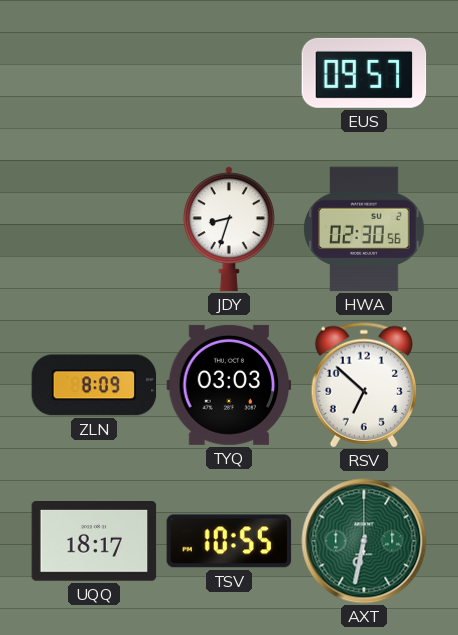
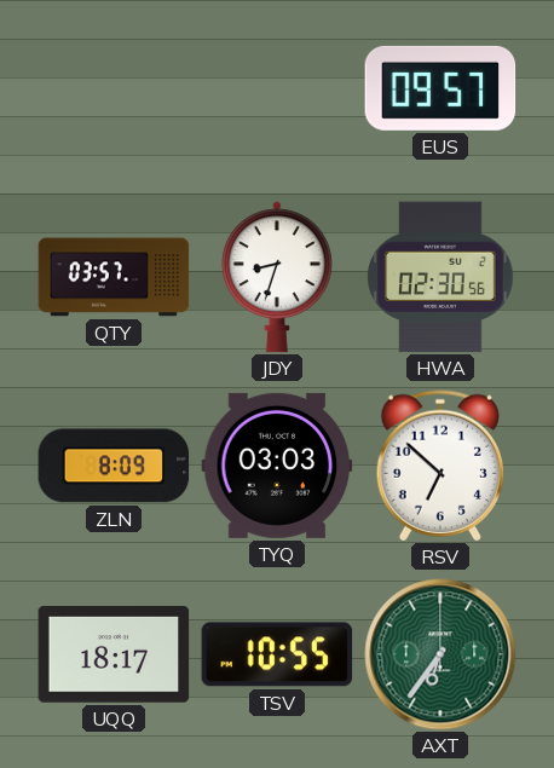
QTY: none -> 03:57 (114, 277)
AXT: 6:32 -> 6:36 (440, 654)
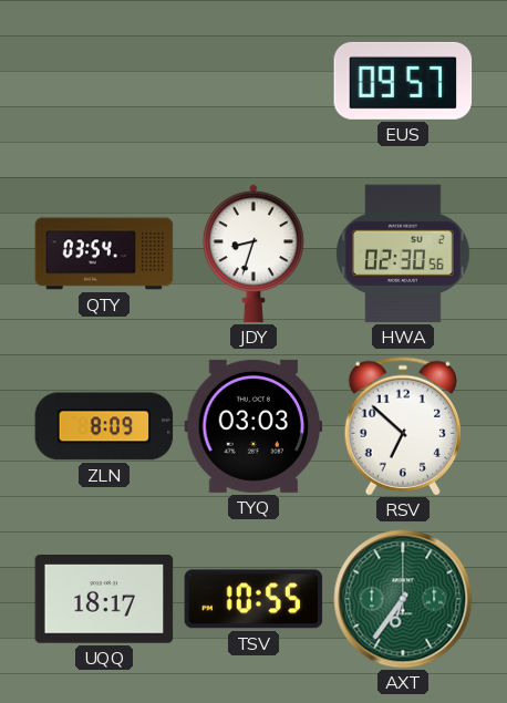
QTY: 03:57 -> 03:54 (104, 254)
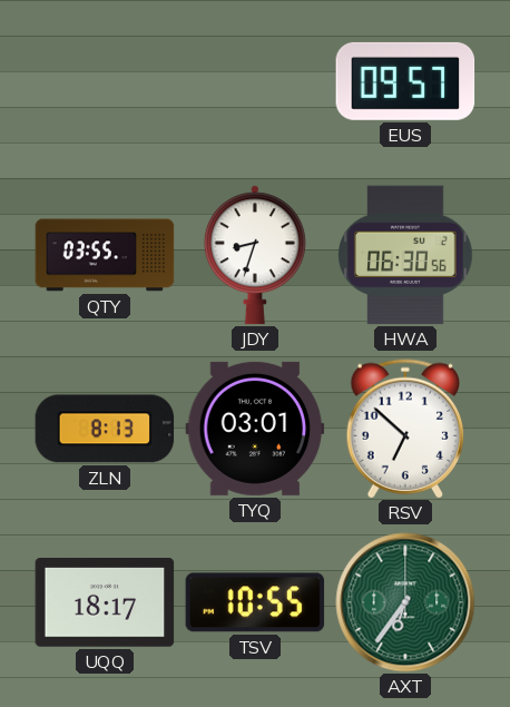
QTY: 03:54 -> 03:55 (105, 255)
HWA: 02:30 -> 06:30 (405, 255)
ZLN: 8:09 -> 8:13 (105, 429)
TYQ: 03:03 -> 03:01 (255, 429)
